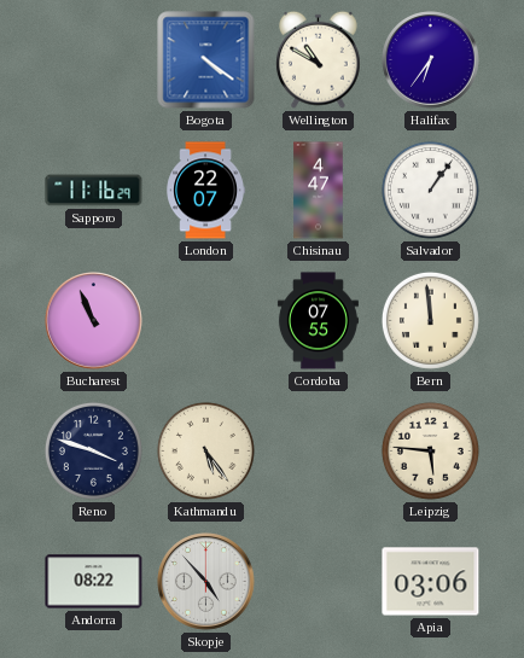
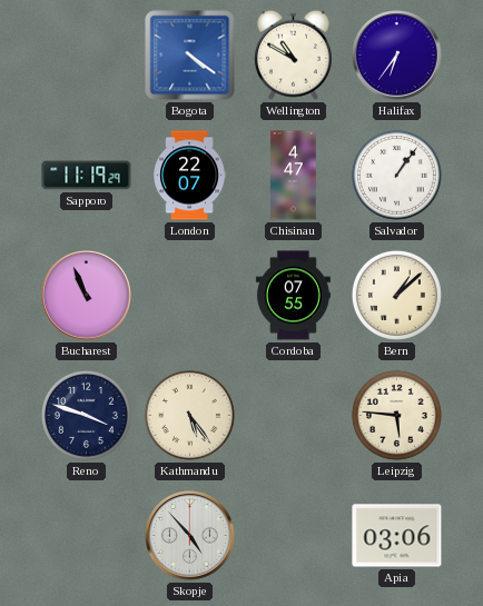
Sapporo: 11:16 -> 11:19 (87, 176)
Bern: 11:59 -> 1:08 (396, 295)
Andorra: 08:22 -> none (94, 582)
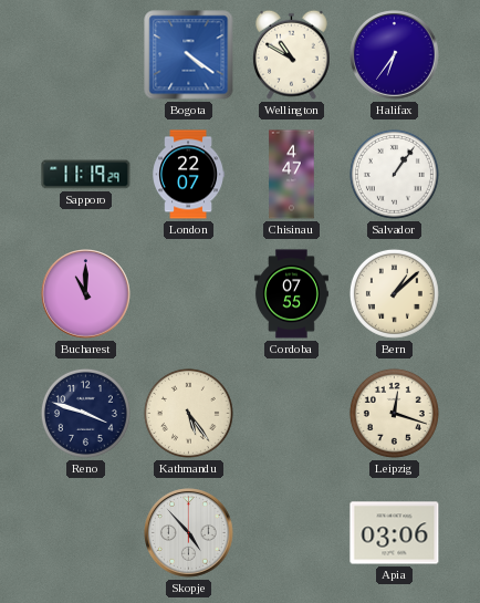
Bucharest: 10:56 -> 11:00 (86, 294)
Leipzig: 5:46 -> 12:18 (394, 413)
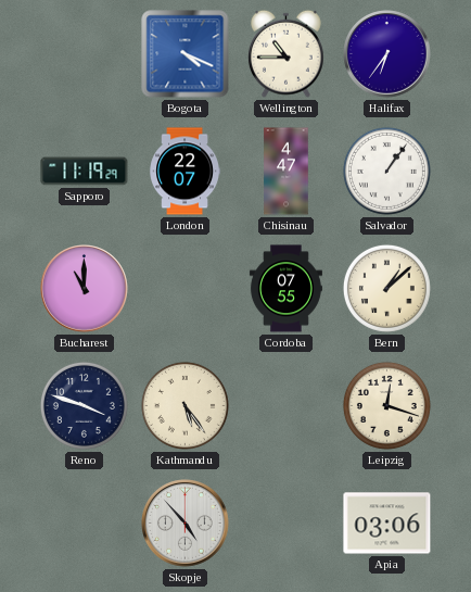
Bogota: 4:21 -> 4:19 (186, 54)
Wellington: 10:50 -> 10:45 (287, 53)
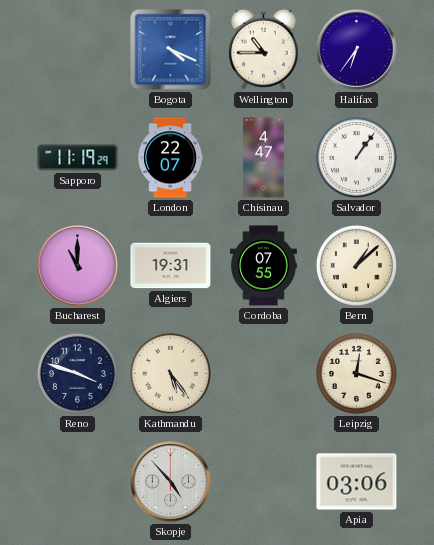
Algiers: none -> 19:31 (171, 266)
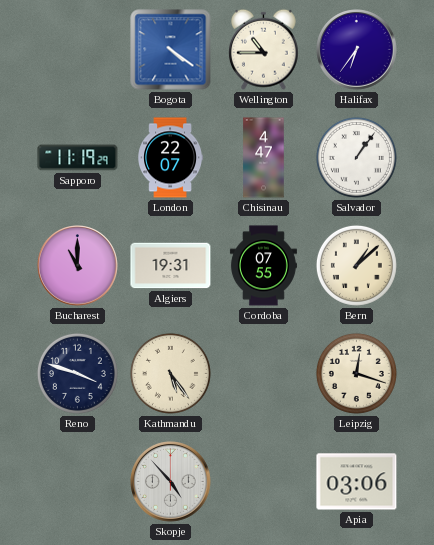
Bogota: 4:19 -> 4:21 (171, 50)
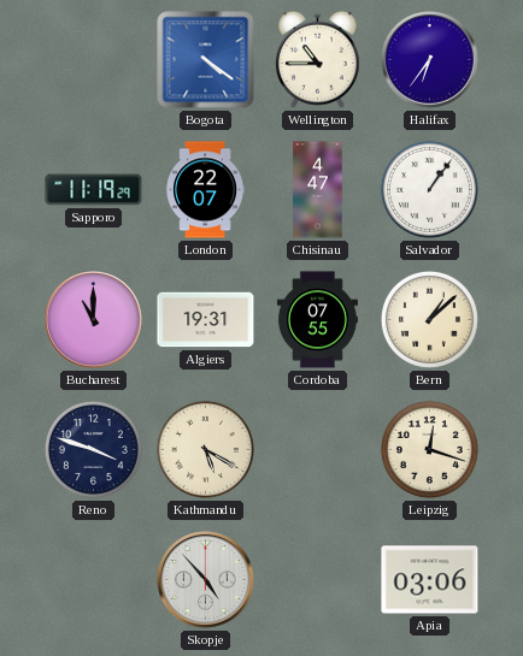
Kathmandu: 5:24 -> 5:20 (205, 449)
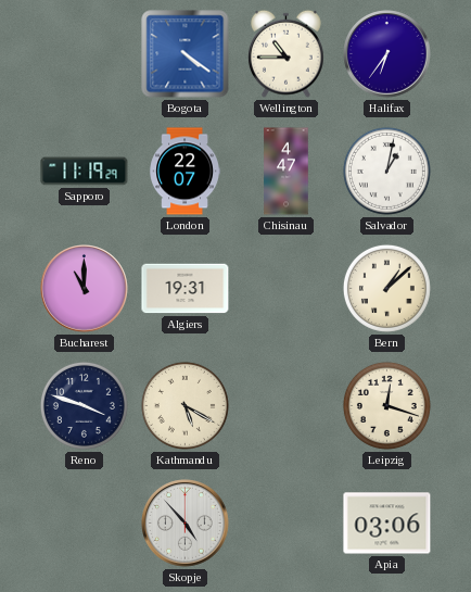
Salvador: 1:06 -> 1:02 (386, 171)
Cordoba: 07:55 -> none (317, 320)
